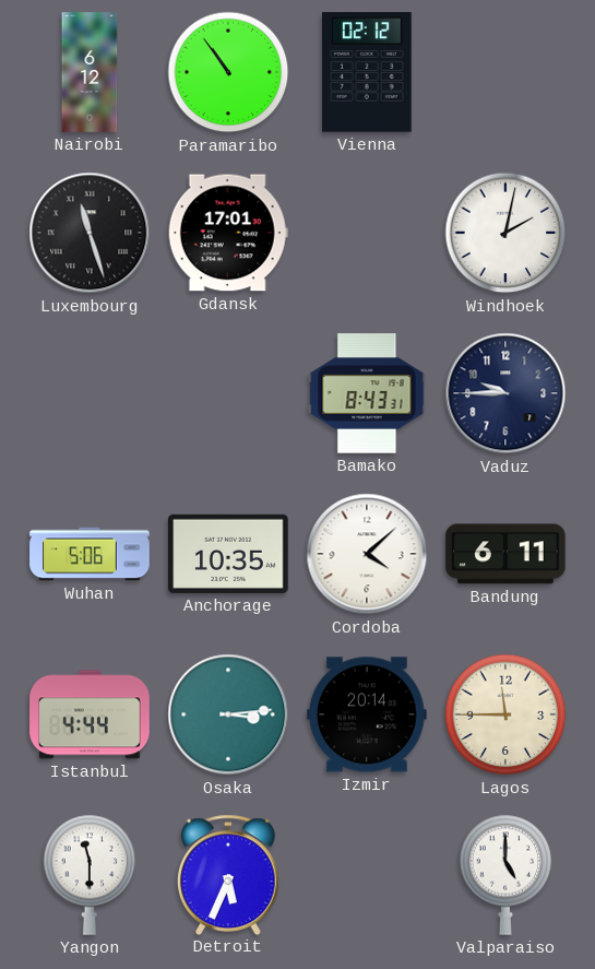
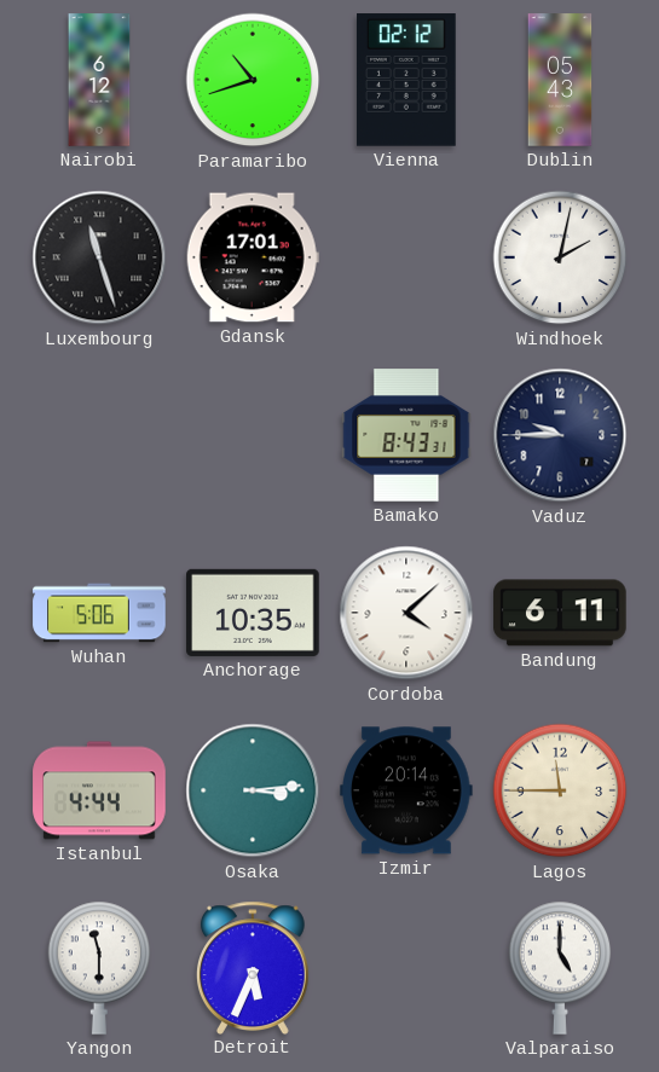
Paramaribo: 10:54 -> 10:42 (253, 80)
Dublin: none -> 05:43 (560, 80)
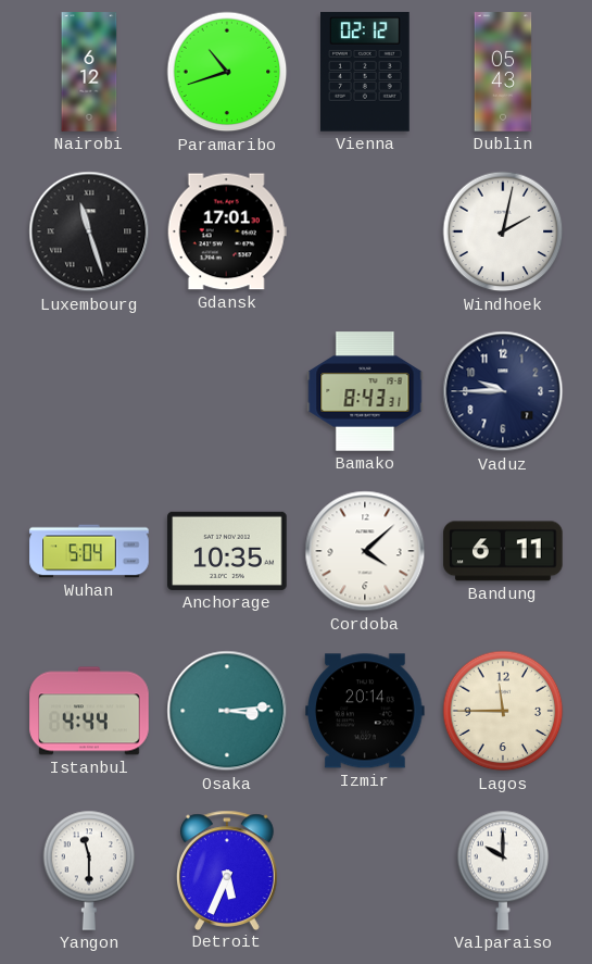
Wuhan: 5:06 -> 5:04 (89, 551)
Valparaiso: 5:00 -> 10:00 (503, 871)
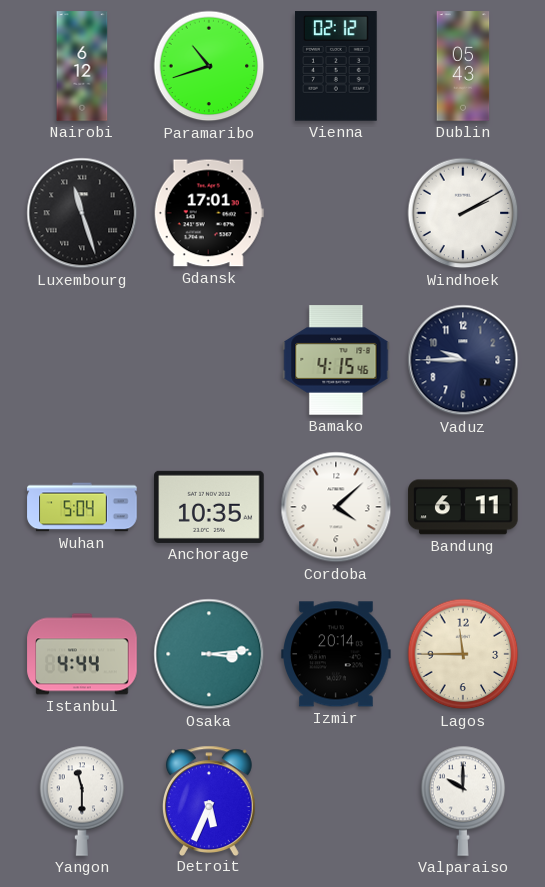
Windhoek: 2:02 -> 2:10 (463, 213)
Bamako: 8:43 -> 4:15 (336, 360)
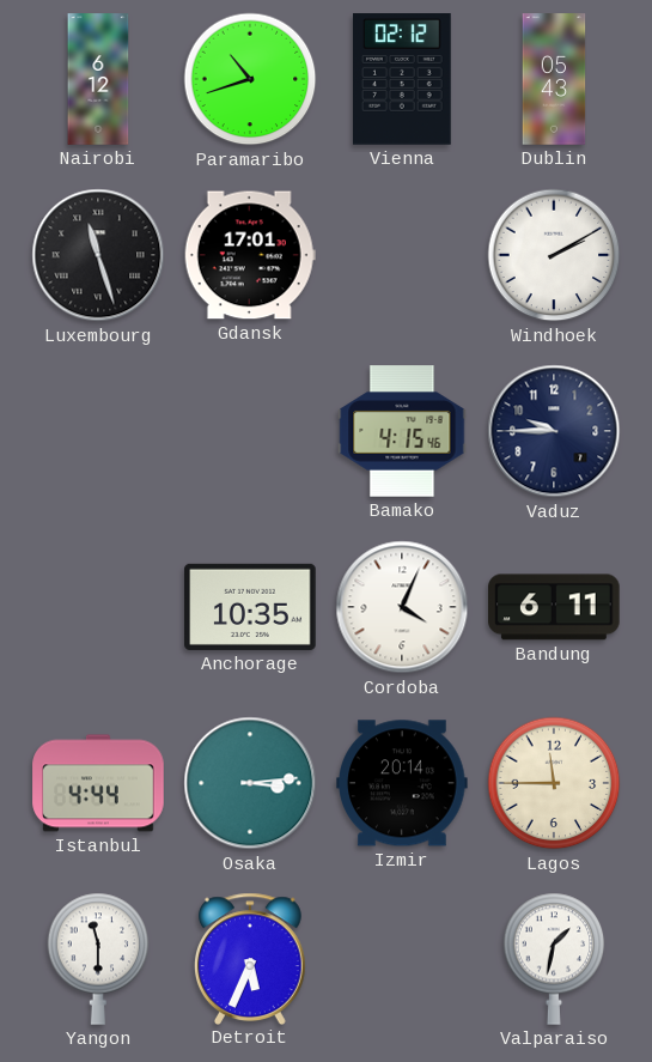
Wuhan: 5:04 -> none (82, 507)
Cordoba: 4:08 -> 4:04 (402, 607)
Valparaiso: 10:00 -> 1:32 (554, 959)
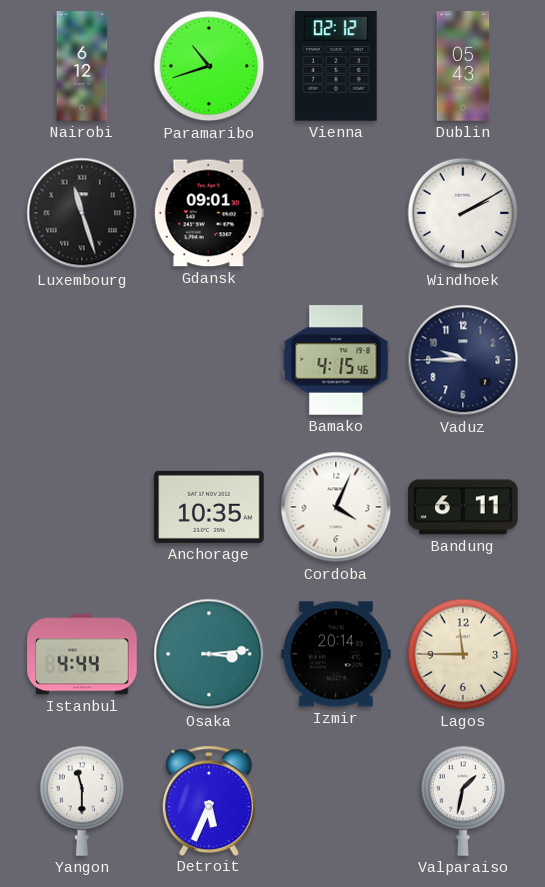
Gdansk: 17:01 -> 09:01 (209, 213)
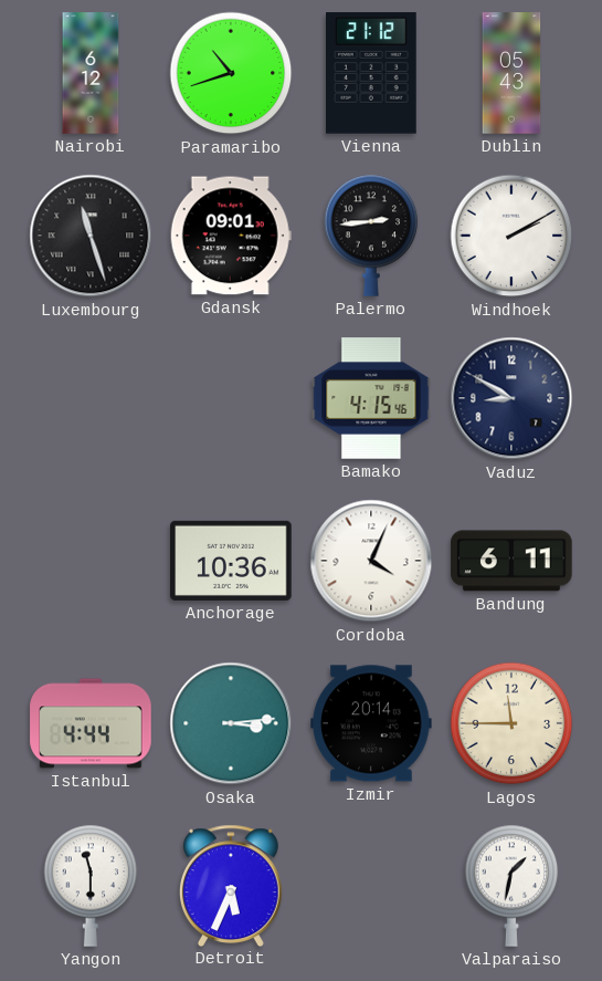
Vienna: 02:12 -> 21:12 (372, 73)
Palermo: none -> 2:44 (371, 236)
Vaduz: 9:45 -> 8:50 (511, 398)
Anchorage: 10:35 -> 10:36 (231, 561)
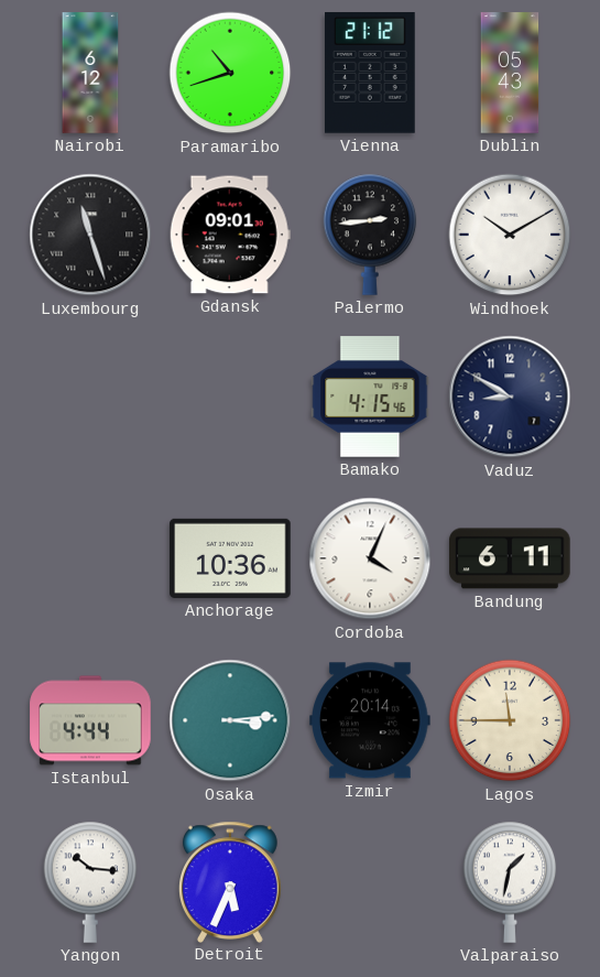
Windhoek: 2:10 -> 10:10 (510, 235)
Yangon: 11:30 -> 10:16 (90, 882)
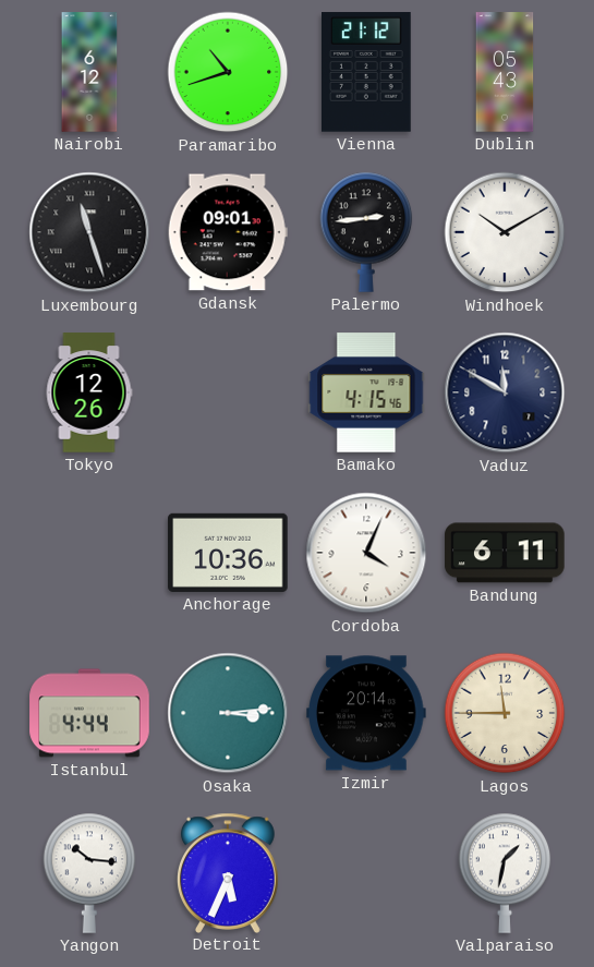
Tokyo: none -> 12:26 (89, 392)
Vaduz: 8:50 -> 11:50 (505, 392)
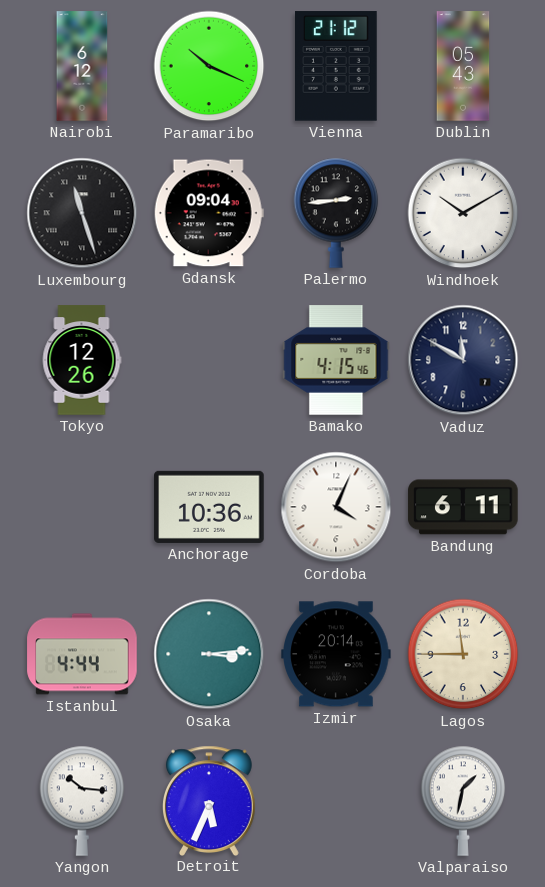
Paramaribo: 10:42 -> 10:19 (209, 66)
Gdansk: 09:01 -> 09:04 (209, 213)
